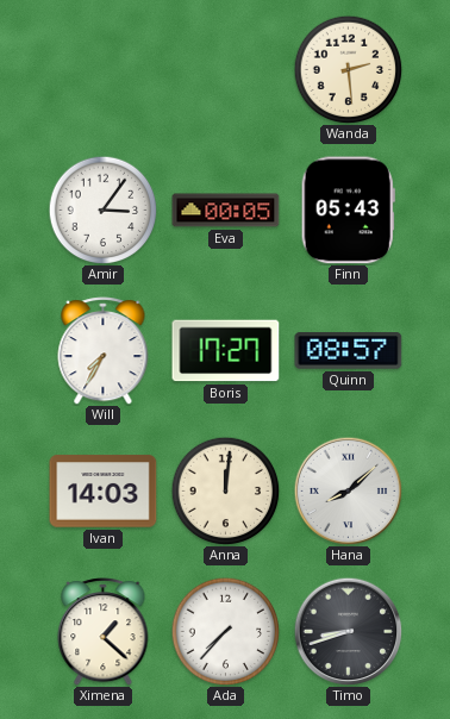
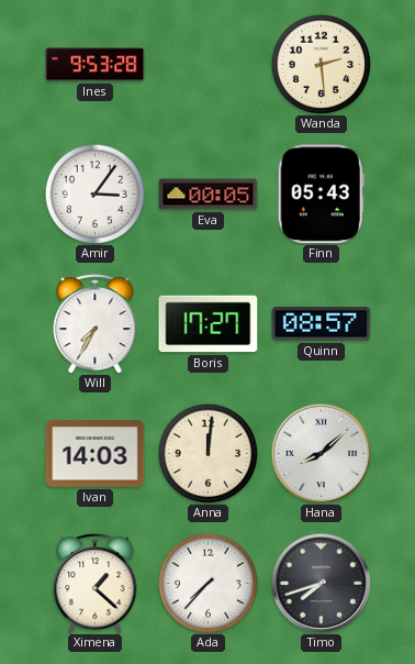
Ines: none -> 9:53 (96, 65)
Timo: 8:42 -> 7:42 (321, 583)
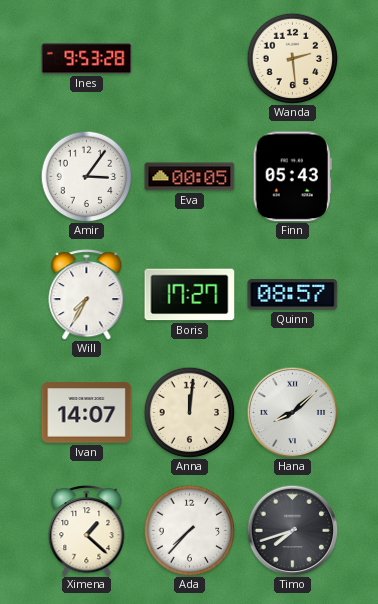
Ivan: 14:03 -> 14:07 (87, 413)
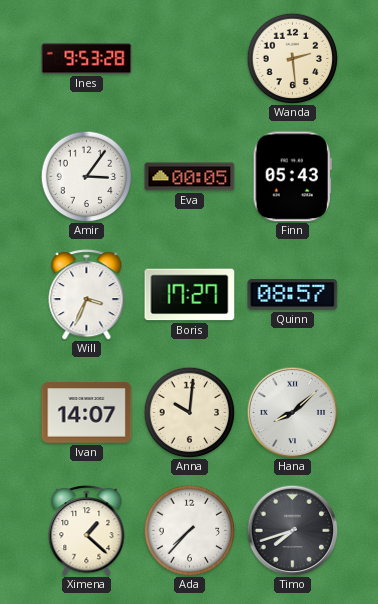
Will: 7:35 -> 3:34 (87, 295)
Anna: 12:01 -> 10:01 (189, 412)
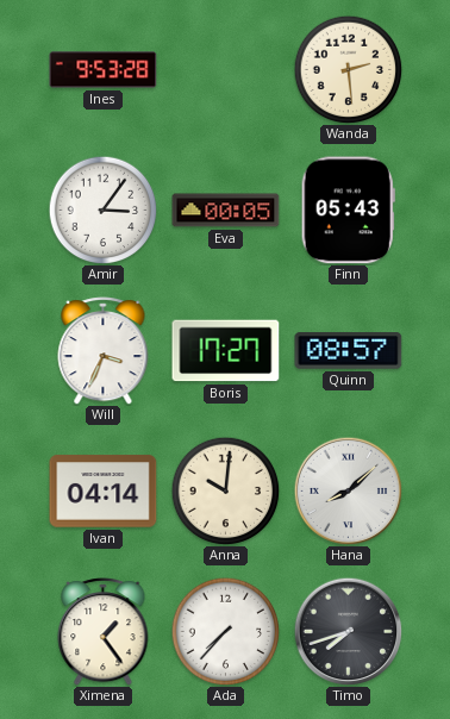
Ivan: 14:07 -> 04:14 (104, 492)
Ximena: 1:22 -> 1:24 (104, 632)
